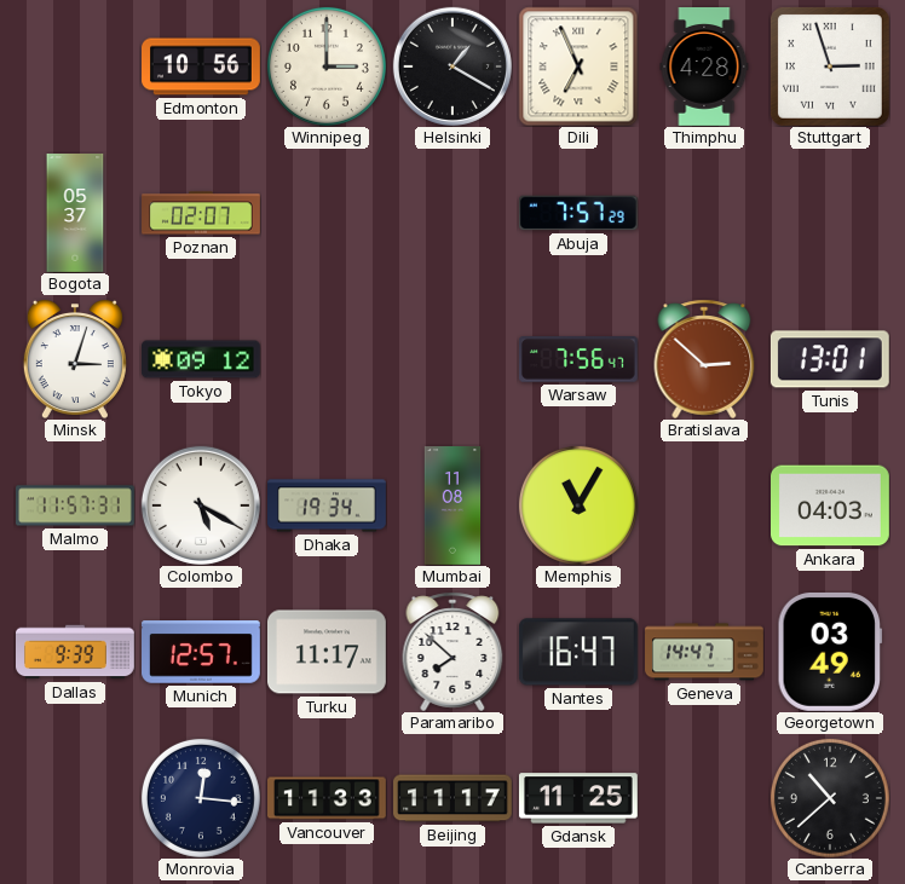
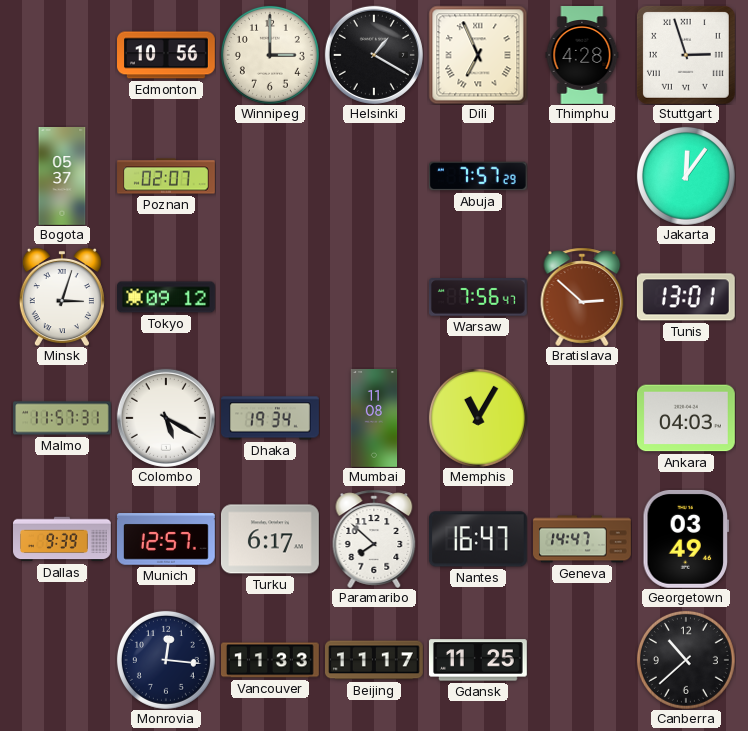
Jakarta: none -> 12:06 (686, 176)
Turku: 11:17 -> 6:17 (270, 539)
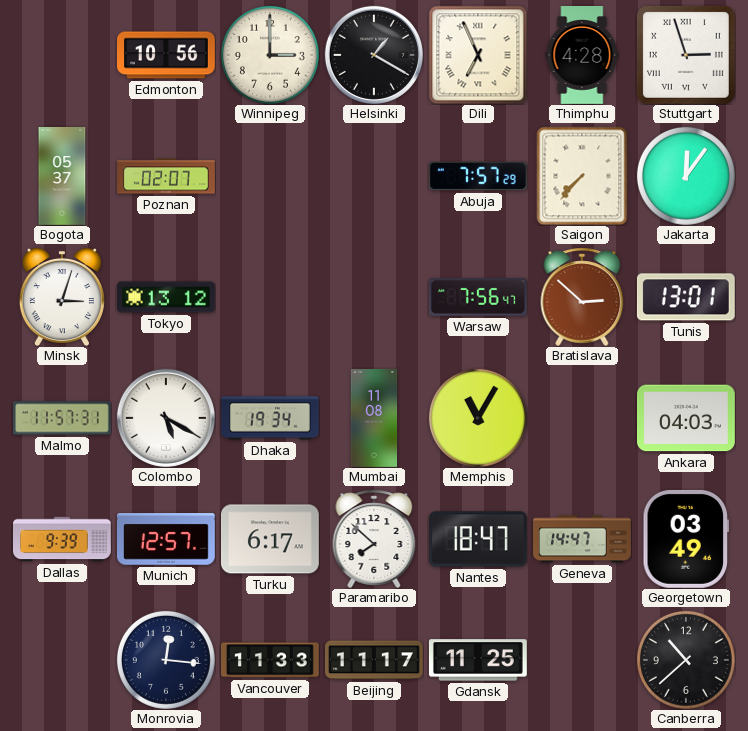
Saigon: none -> 7:37 (582, 176)
Tokyo: 09:12 -> 13:12 (167, 297)
Nantes: 16:47 -> 18:47 (478, 539)
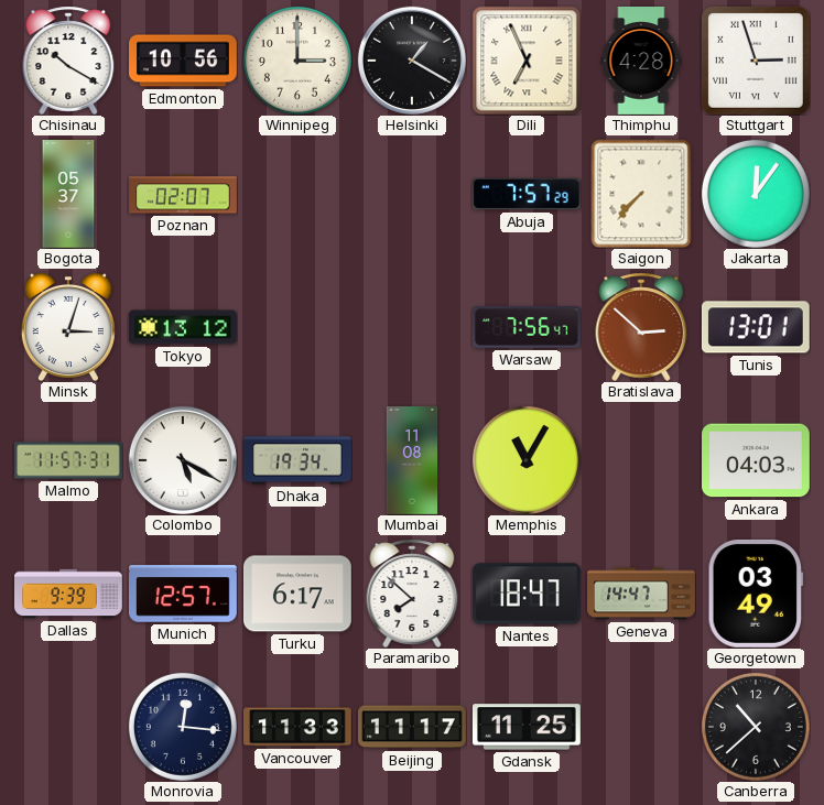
Chisinau: none -> 10:20 (68, 61)
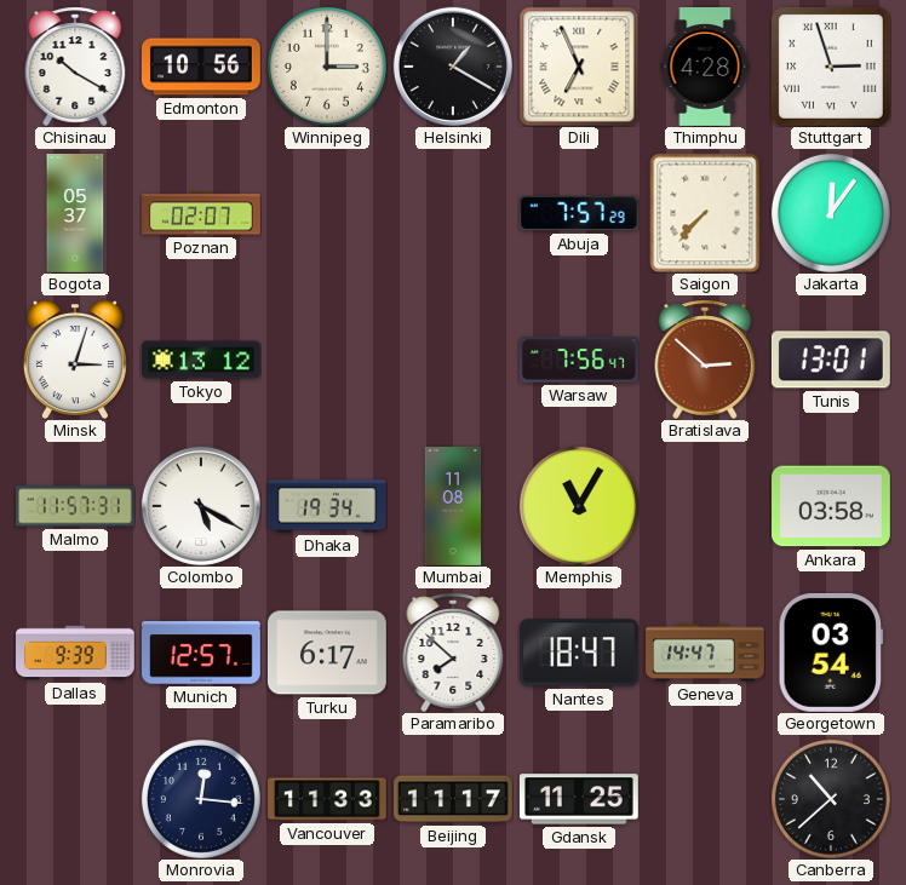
Ankara: 04:03 -> 03:58 (832, 506)
Georgetown: 03:49 -> 03:54 (831, 653)
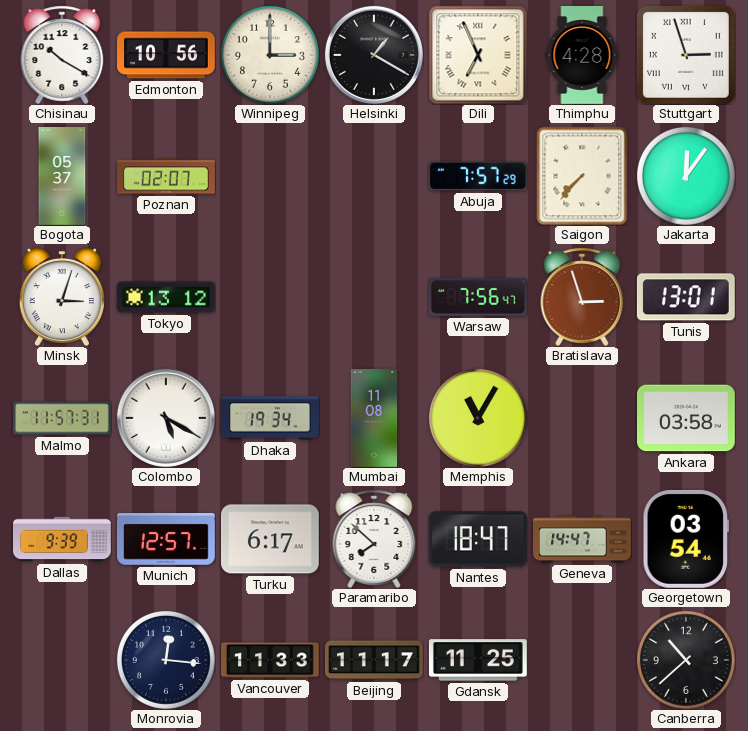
Bratislava: 2:52 -> 2:57 (582, 297)
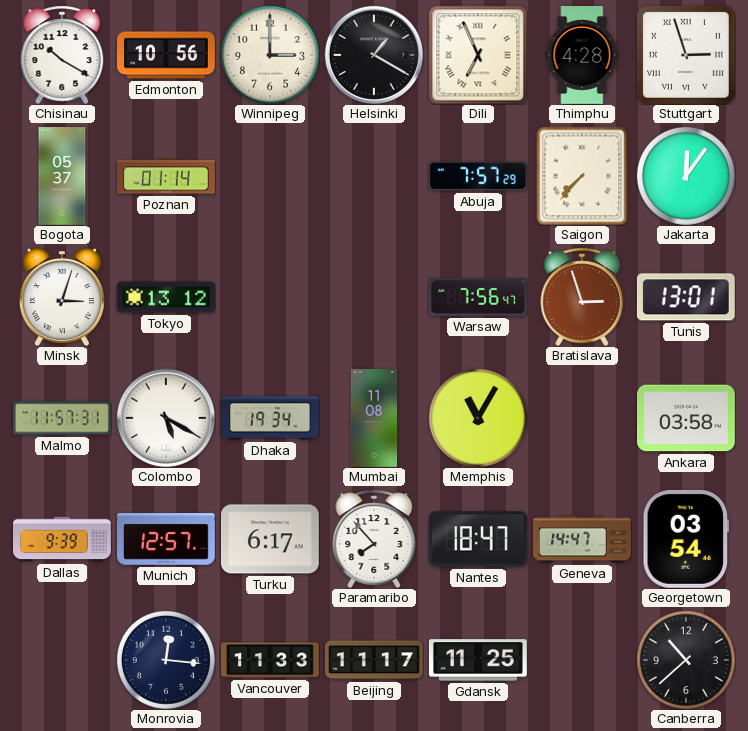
Poznan: 02:07 -> 01:14 (166, 176)
Paramaribo: 7:52 -> 7:53 (374, 539)
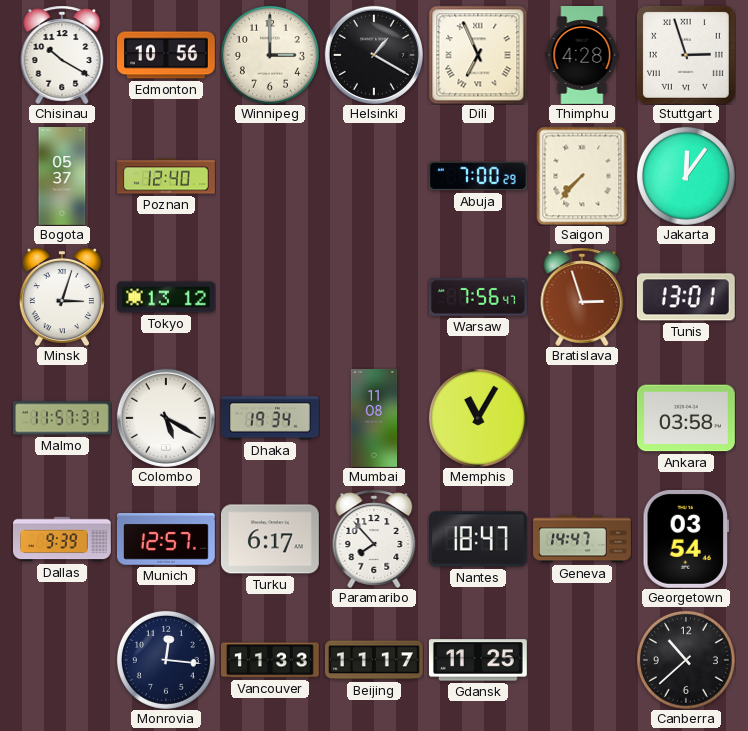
Poznan: 01:14 -> 12:40 (166, 176)
Abuja: 7:57 -> 7:00 (478, 176)
